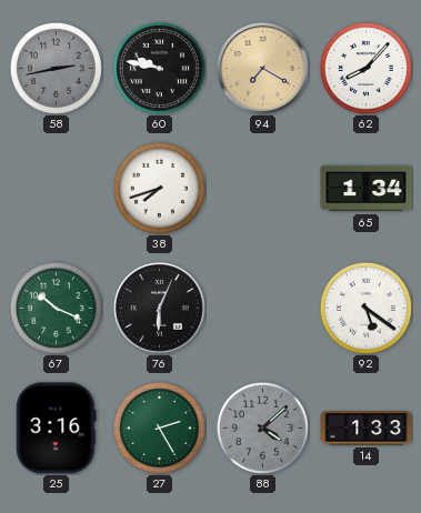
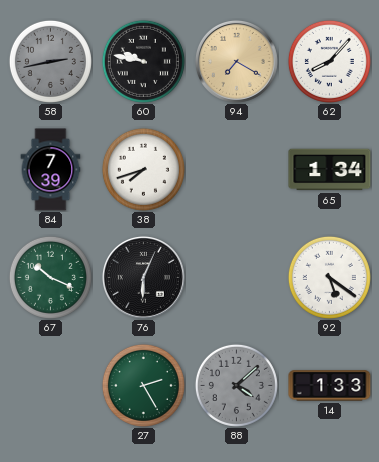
84: none -> 7:39 (51, 170)
25: 3:16 -> none (57, 429)
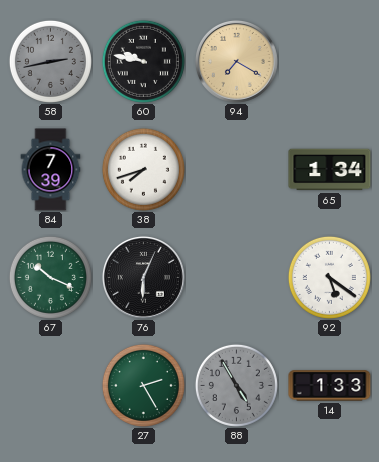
62: 8:07 -> none (329, 61)
88: 4:08 -> 4:55 (236, 385)
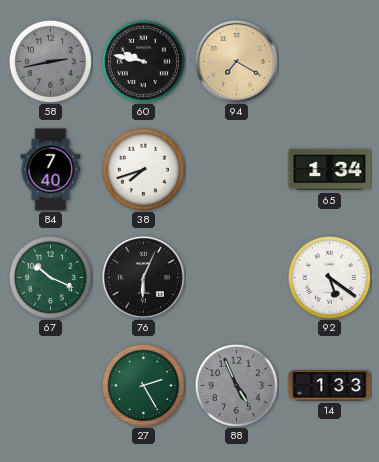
84: 7:39 -> 7:40 (51, 170)
88: 4:55 -> 4:56 (236, 385)
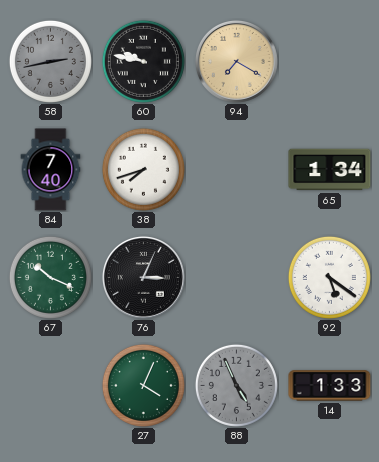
76: 6:04 -> 3:04 (143, 277)
27: 2:25 -> 4:04 (143, 385)
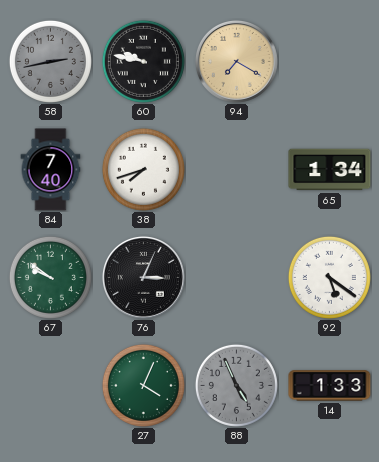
67: 10:19 -> 9:51 (50, 277)
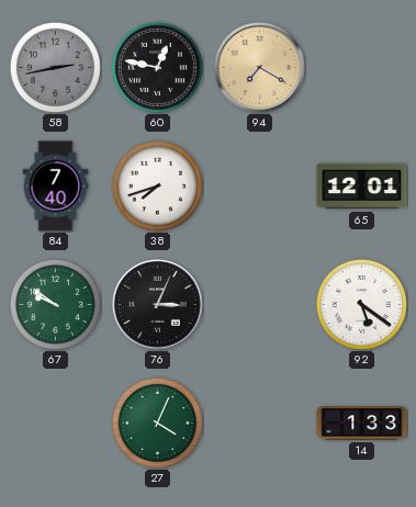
60: 9:47 -> 12:47 (157, 67)
65: 1:34 -> 12:01 (362, 187)
88: 4:56 -> none (236, 385)
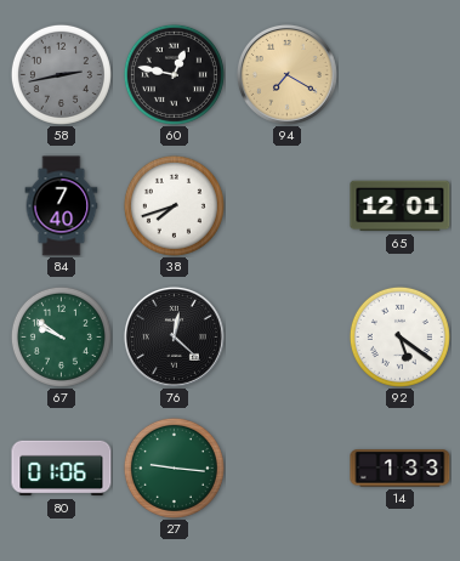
76: 3:04 -> 12:22 (174, 336)
80: none -> 01:06 (62, 469)
27: 4:04 -> 9:16 (174, 467)
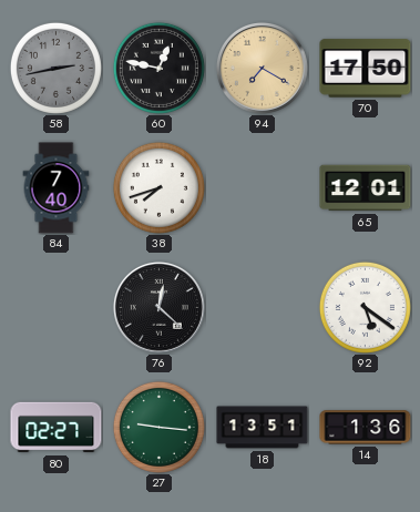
70: none -> 17:50 (366, 69)
67: 9:51 -> none (61, 336)
80: 01:06 -> 02:27 (57, 428)
18: none -> 13:51 (263, 428)
14: 1:33 -> 1:36 (366, 428)
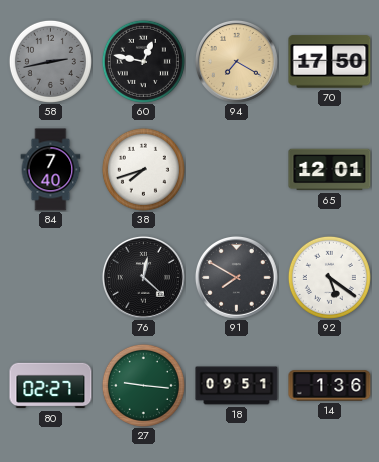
91: none -> 7:50 (236, 277)
18: 13:51 -> 09:51 (237, 386)
